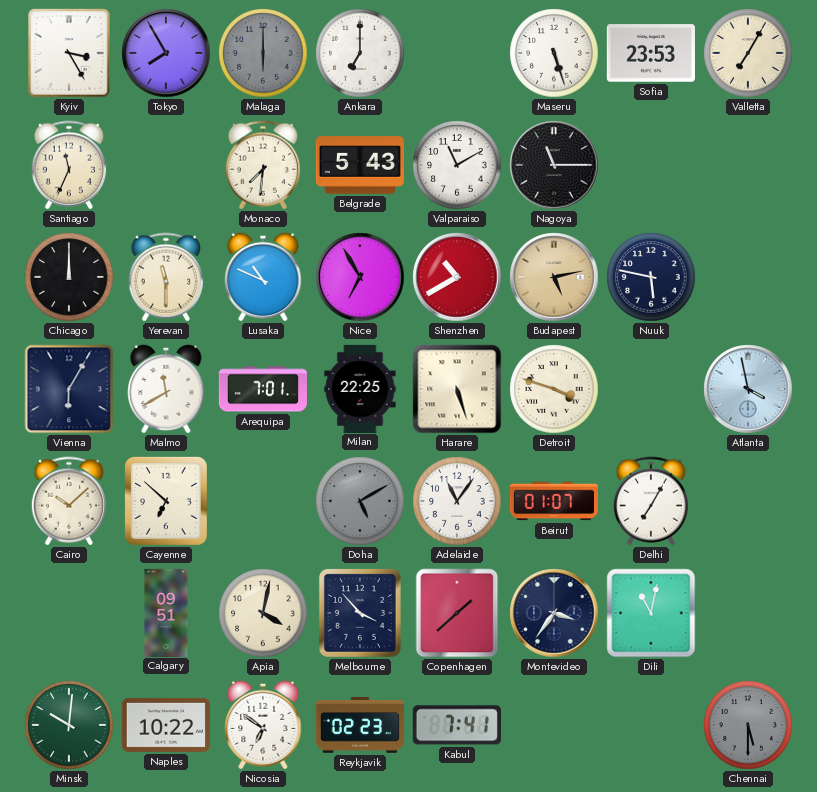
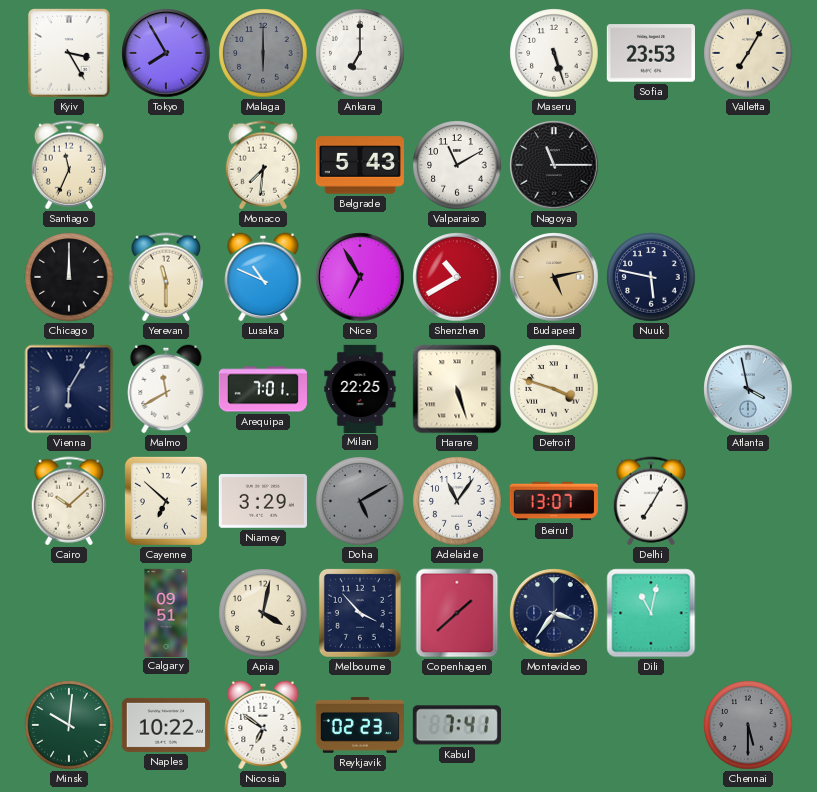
Niamey: none -> 3:29 (263, 502)
Beirut: 01:07 -> 13:07 (554, 501)
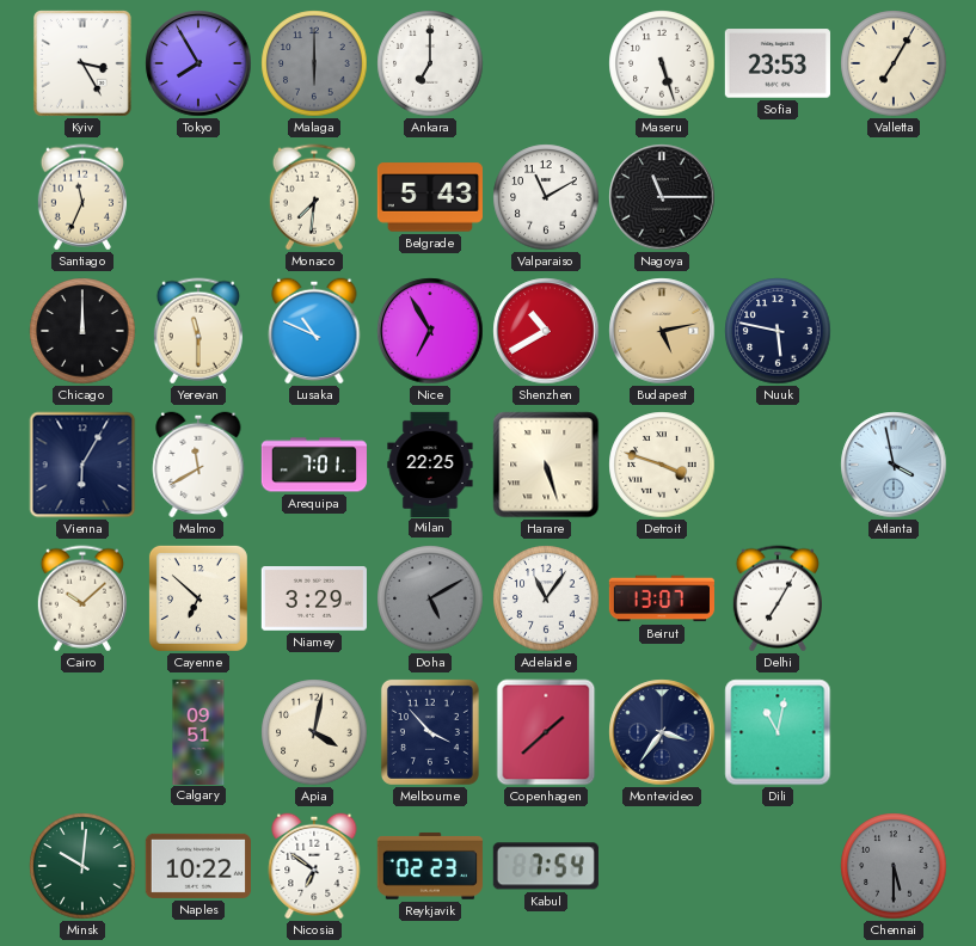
Kabul: 7:41 -> 7:54 (546, 866)
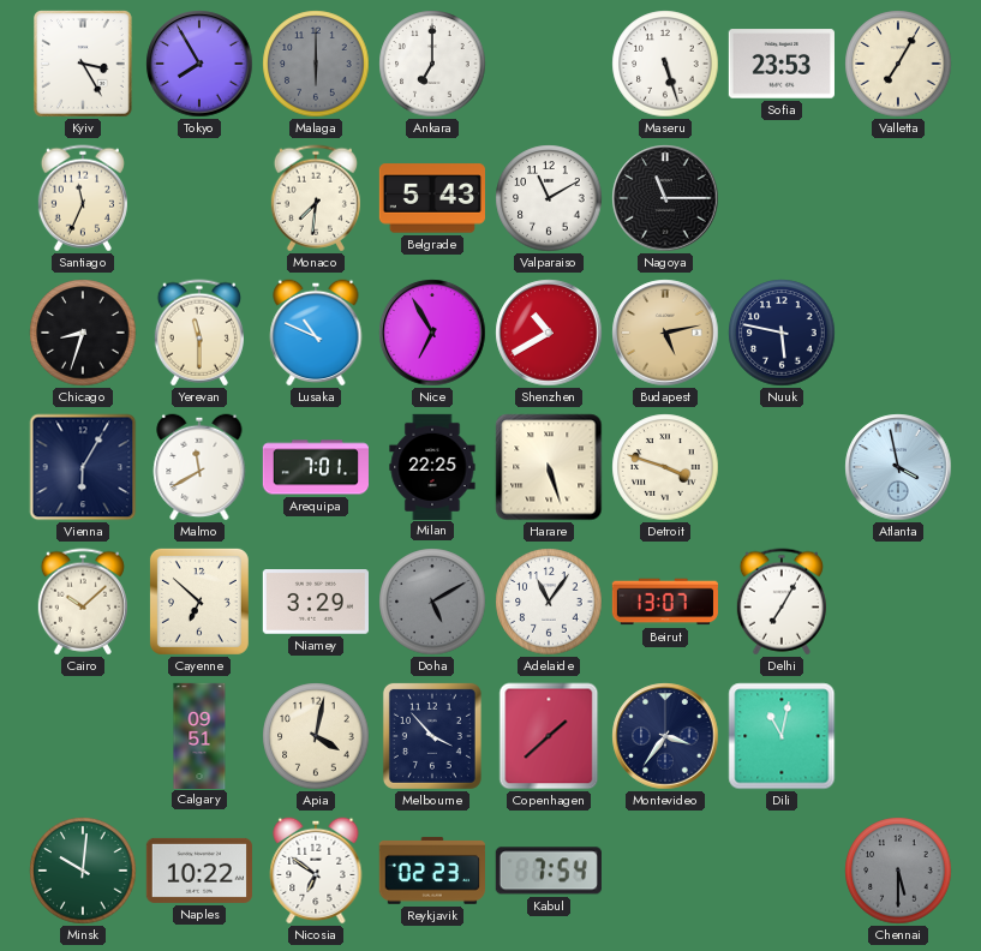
Chicago: 12:00 -> 8:33 (83, 333)
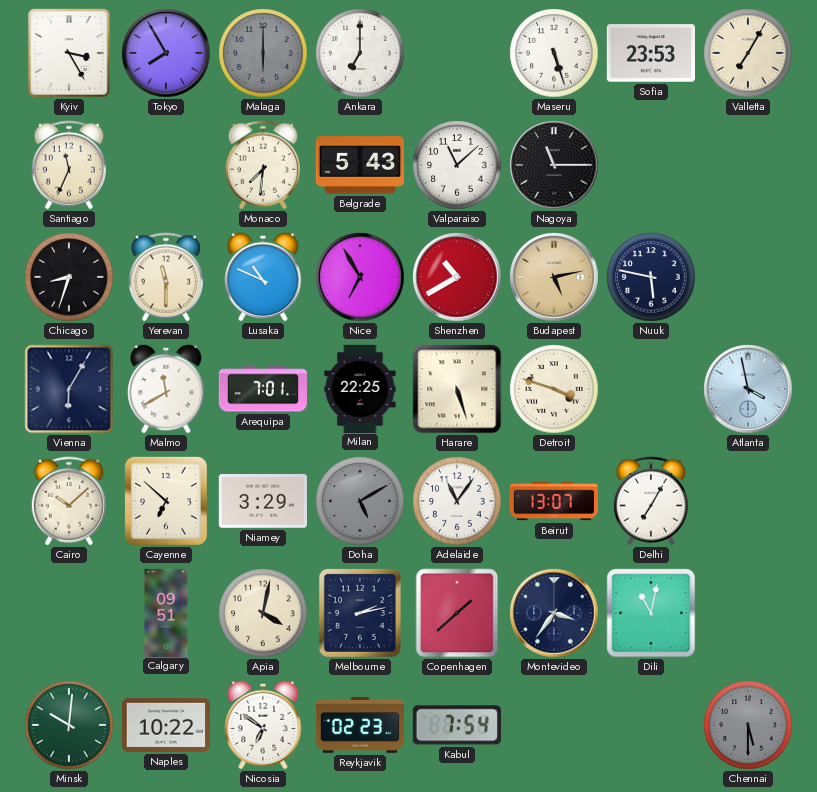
Valparaiso: 11:10 -> 11:08 (457, 165)
Melbourne: 3:53 -> 2:13 (360, 613)
